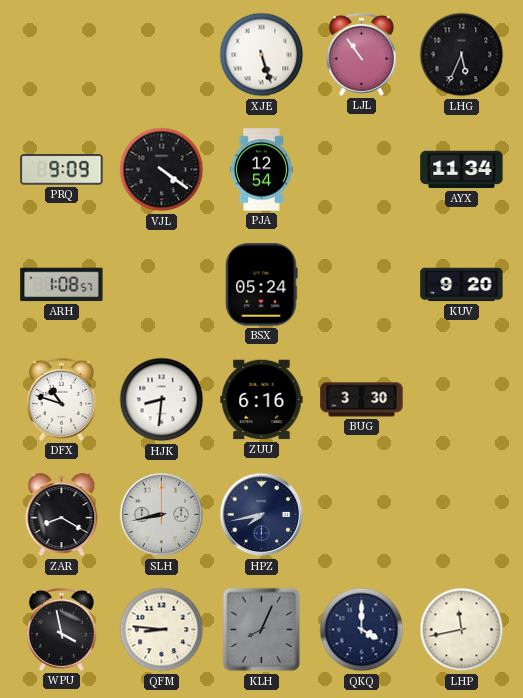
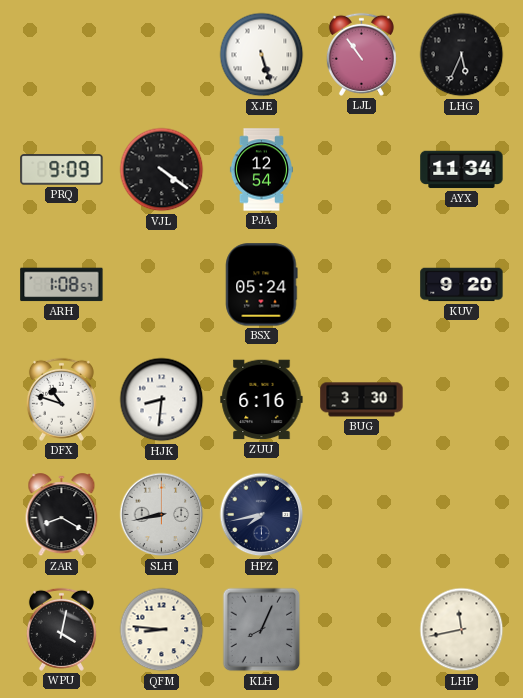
WPU: 3:58 -> 4:02 (61, 629)
QKQ: 4:00 -> none (362, 630)
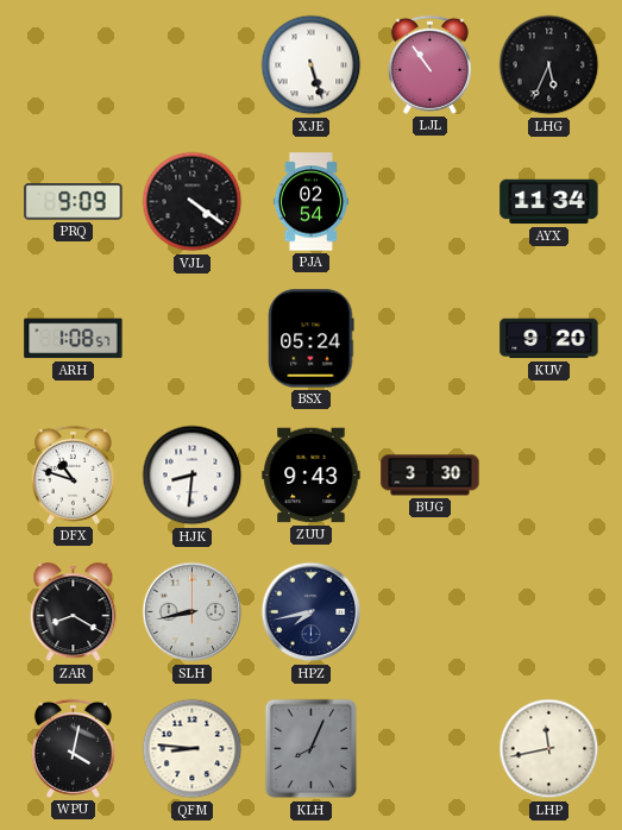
PJA: 12:54 -> 02:54 (310, 202)
ZUU: 6:16 -> 9:43 (312, 476)
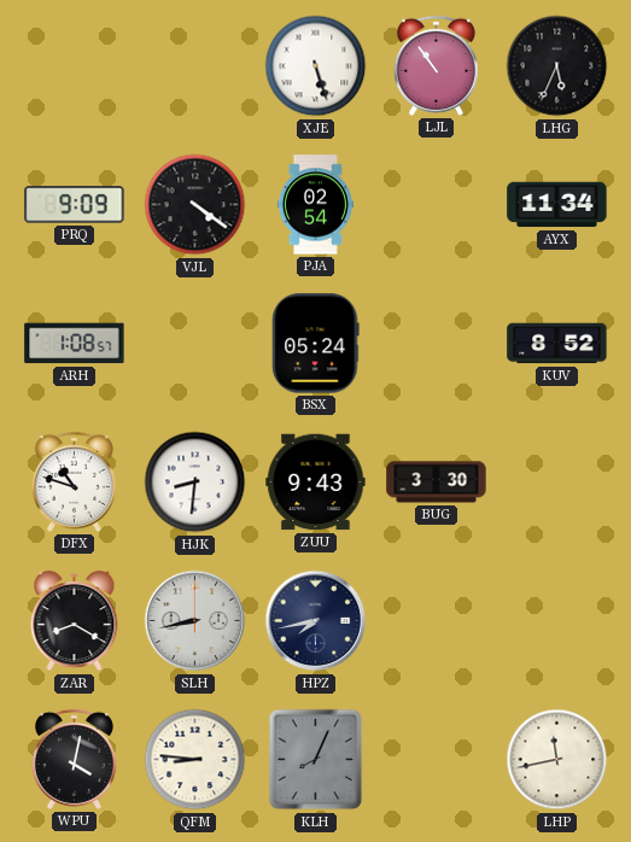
KUV: 9:20 -> 8:52 (557, 344)
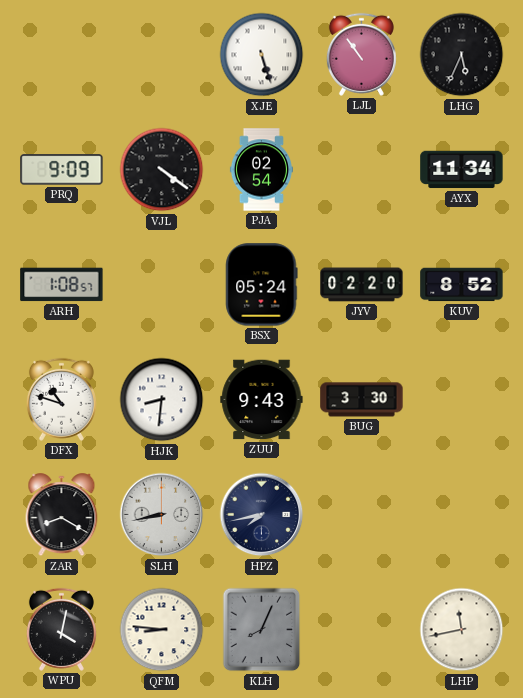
JYV: none -> 02:20 (362, 285)
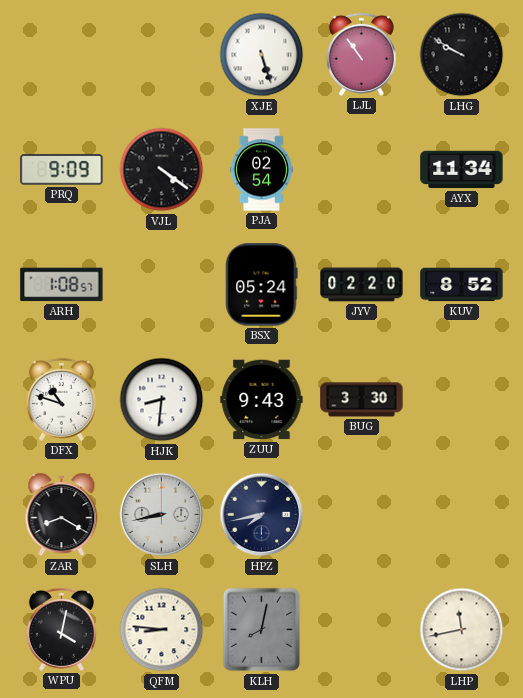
LHG: 5:34 -> 9:50 (462, 55)
KLH: 8:04 -> 8:02 (262, 630)
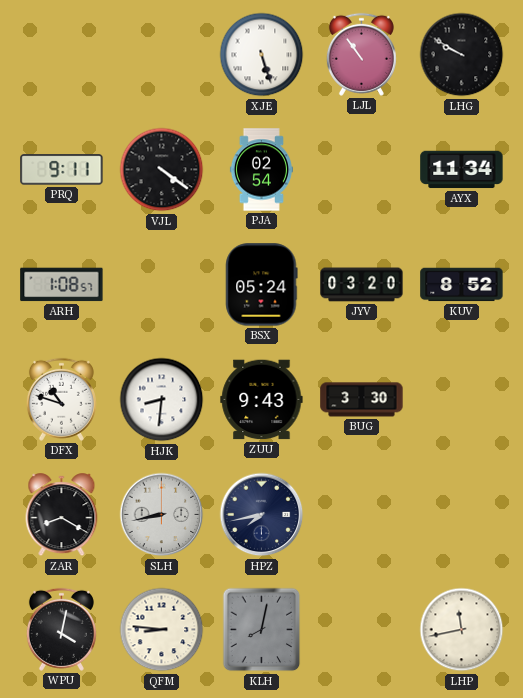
PRQ: 9:09 -> 9:11 (62, 170)
JYV: 02:20 -> 03:20 (362, 285)
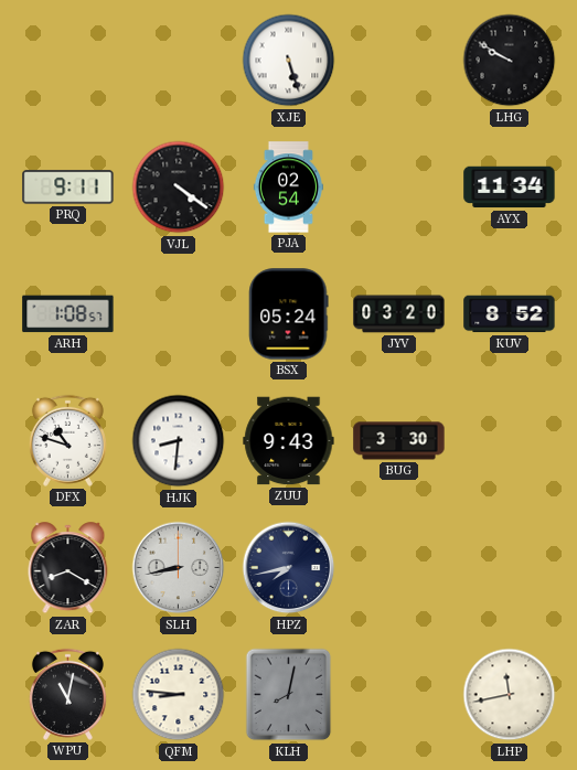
LJL: 10:54 -> none (361, 54)
WPU: 4:02 -> 11:02 (67, 694)
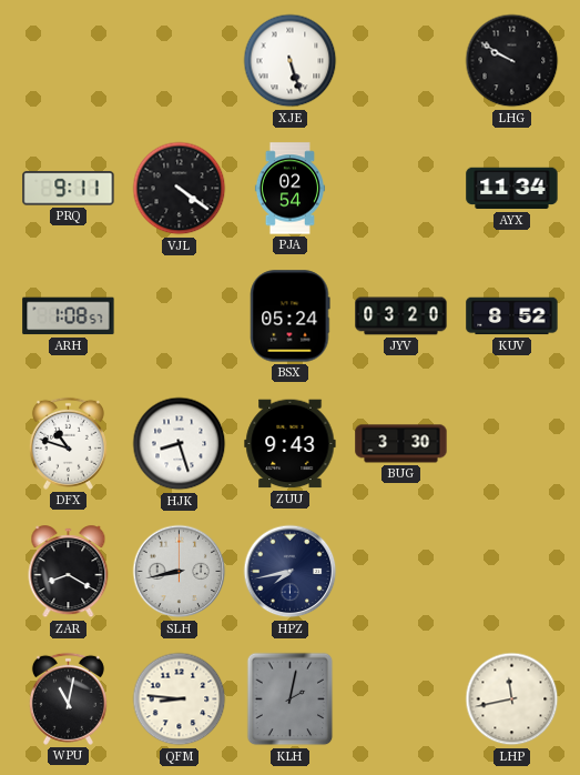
HJK: 8:31 -> 8:27 (180, 444)
KLH: 8:02 -> 2:02 (291, 699)
